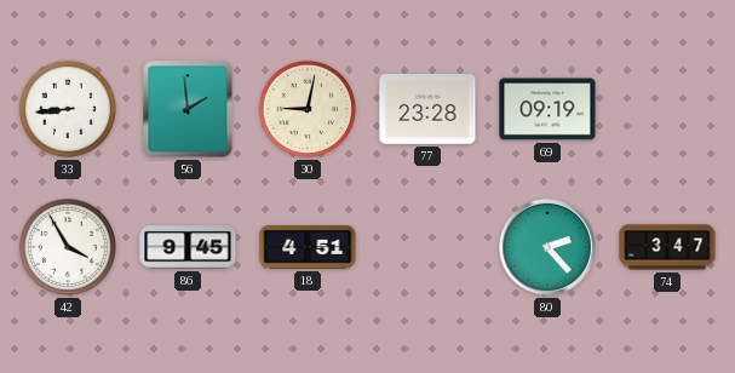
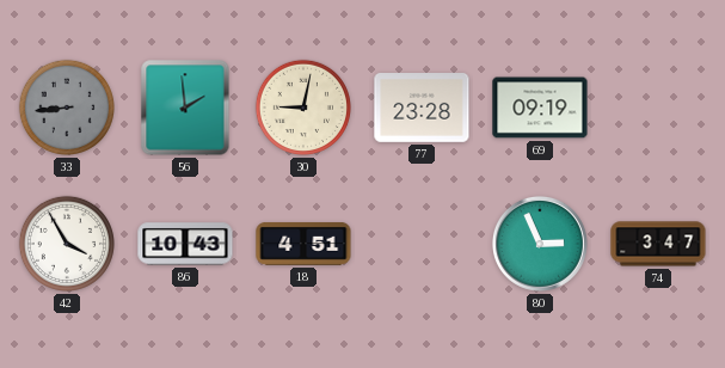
33 dial: white -> grey (67, 108)
86: 9:45 -> 10:43 (185, 244)
80: 2:23 -> 2:56 (540, 244)
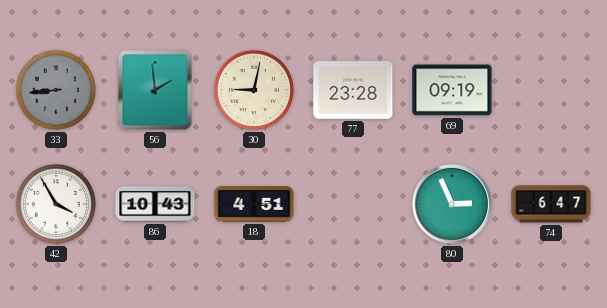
74: 3:47 -> 6:47 (551, 204)
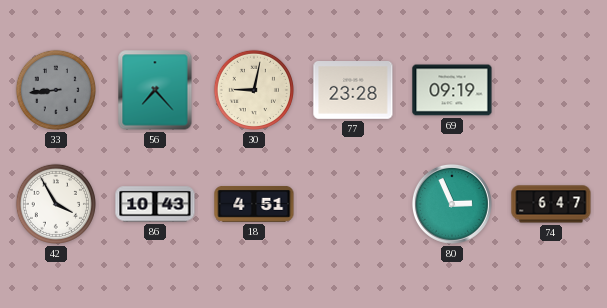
56: 1:59 -> 7:23 (155, 90)
